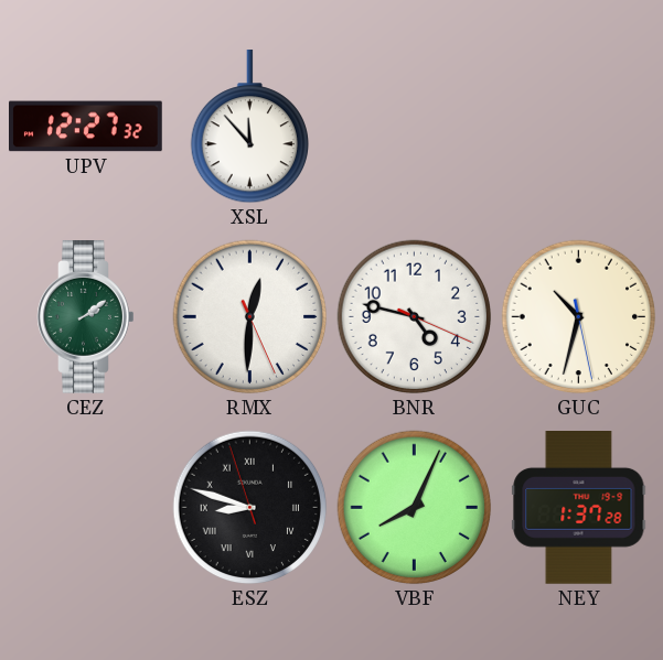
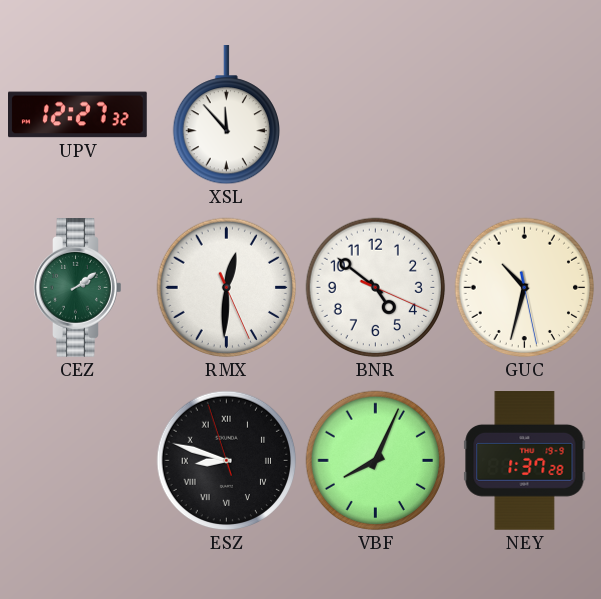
BNR: 4:47 -> 4:51 (376, 288)
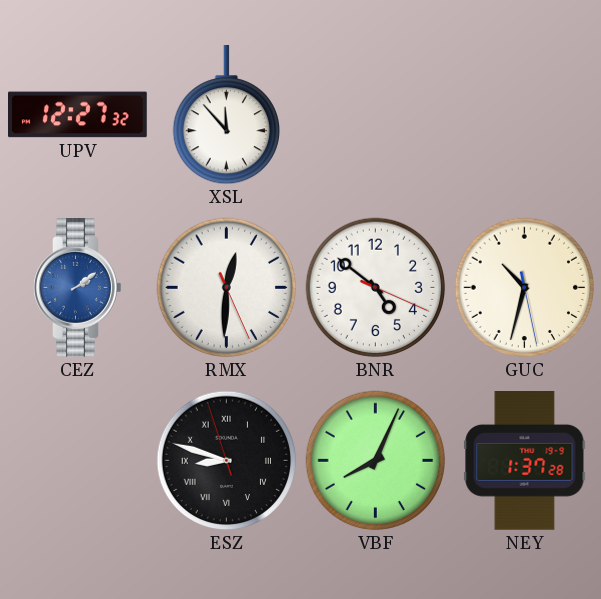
CEZ dial: green -> blue (78, 288)
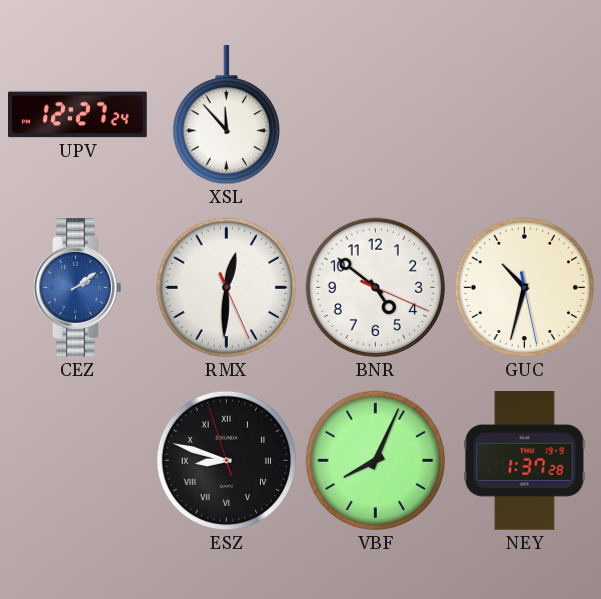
UPV: 12:27:32 -> 12:27:24 (78, 115)
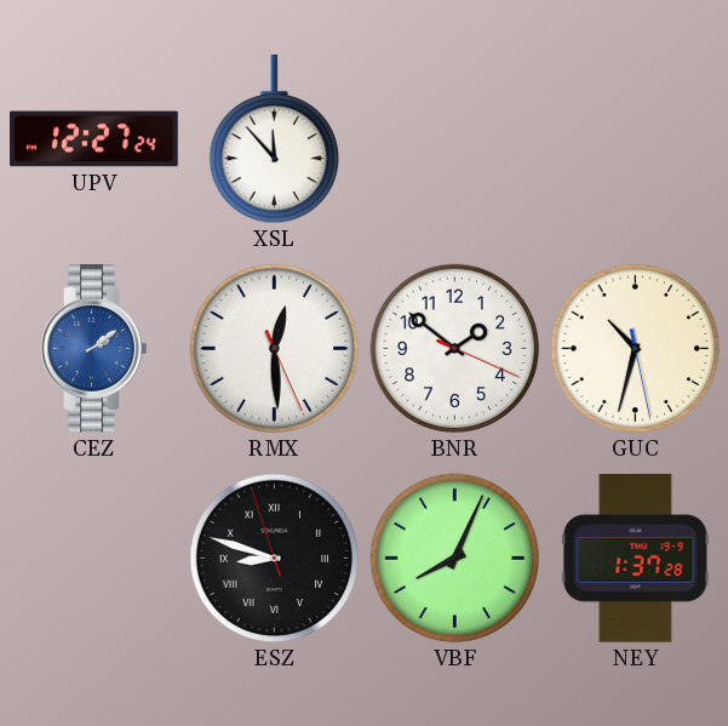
RMX: 12:30 -> 12:29 (275, 349)
BNR: 4:51 -> 1:51 (455, 349)
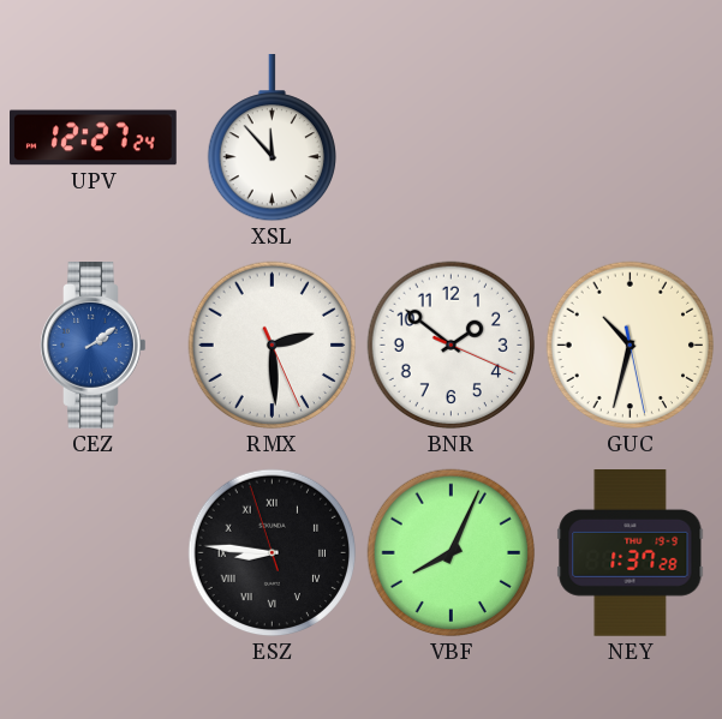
RMX: 12:29 -> 2:29 (273, 346)
ESZ: 8:47 -> 8:45 (273, 553)
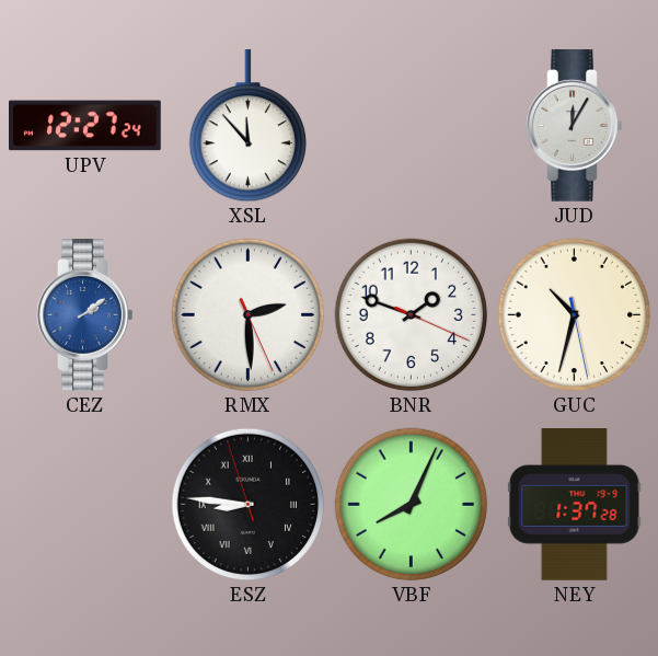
JUD: none -> 12:05 (575, 126)
BNR: 1:51 -> 1:48 (412, 315)
